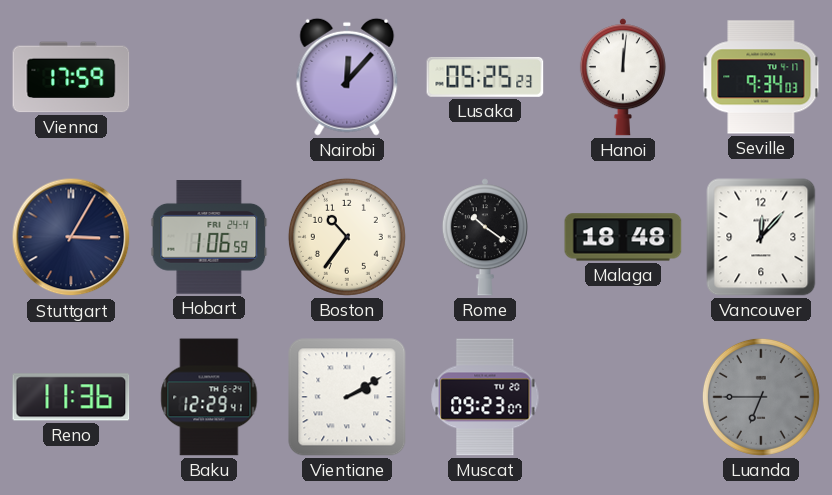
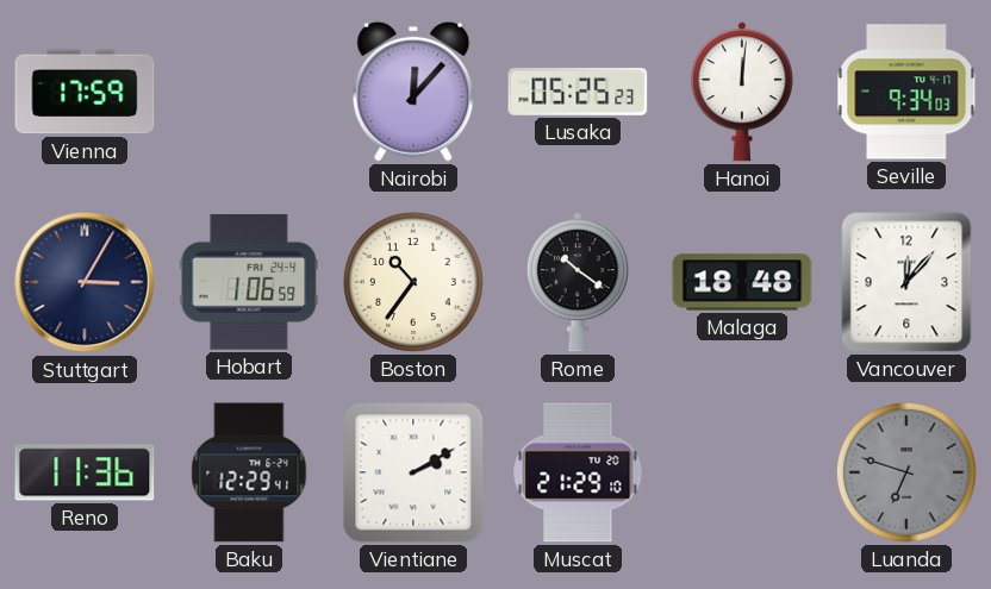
Muscat: 09:23 -> 21:29 (578, 472)
Luanda: 6:45 -> 6:48 (906, 472)
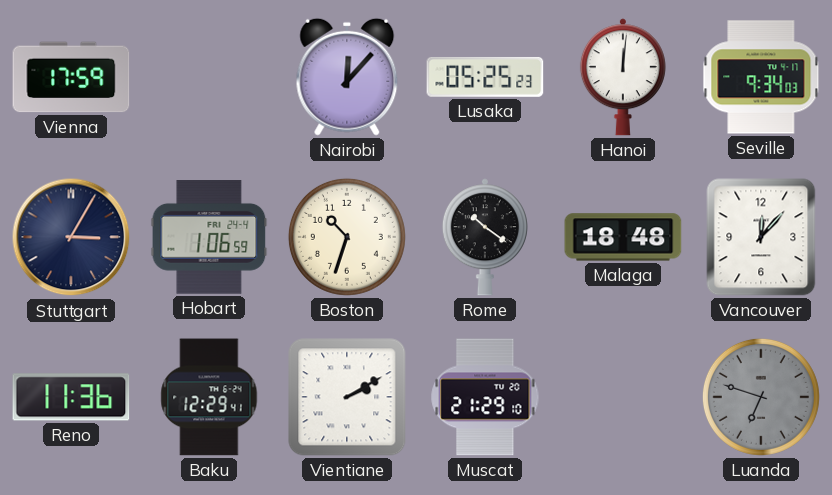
Boston: 10:36 -> 10:33 (347, 237)
